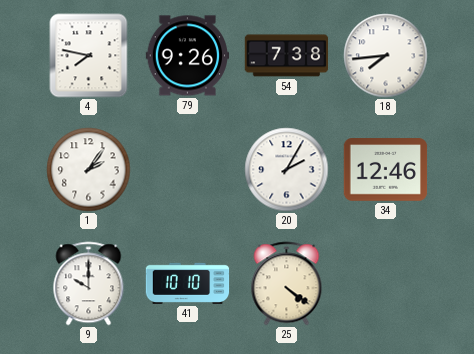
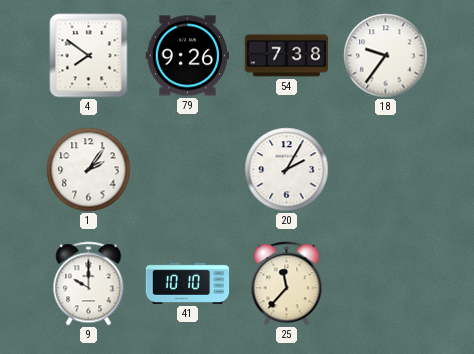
4: 7:47 -> 7:51 (89, 56)
18: 7:44 -> 9:36 (386, 56)
34: 12:46 -> none (386, 170)
25: 4:21 -> 11:37 (287, 284)
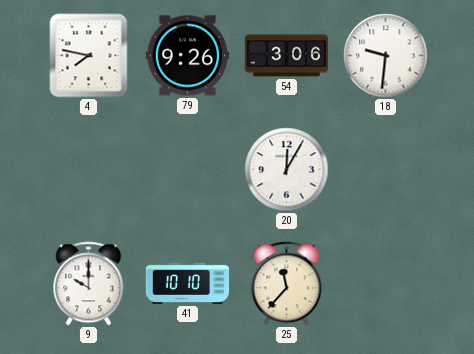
4: 7:51 -> 7:47 (89, 56)
54: 7:38 -> 3:06 (287, 56)
18: 9:36 -> 9:31 (386, 56)
1: 2:06 -> none (89, 170)
20: 2:05 -> 12:05 (287, 170)
